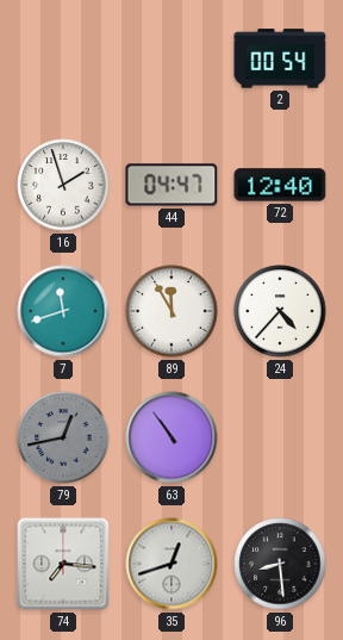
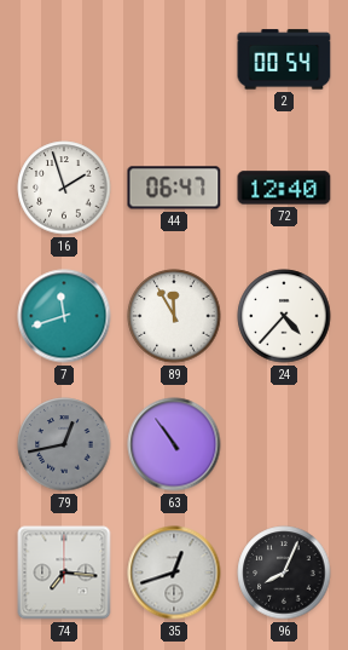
44: 04:47 -> 06:47 (174, 188)
96: 8:29 -> 8:04 (284, 573)
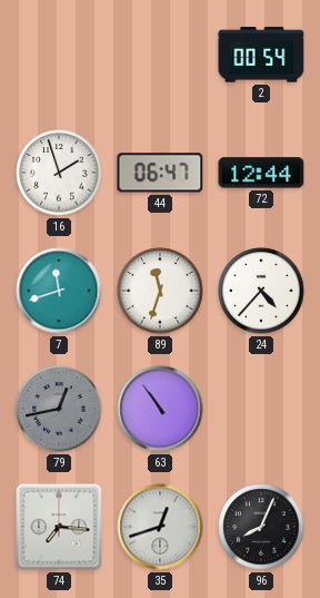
72: 12:40 -> 12:44 (261, 173)
89: 11:55 -> 11:33 (160, 291)
